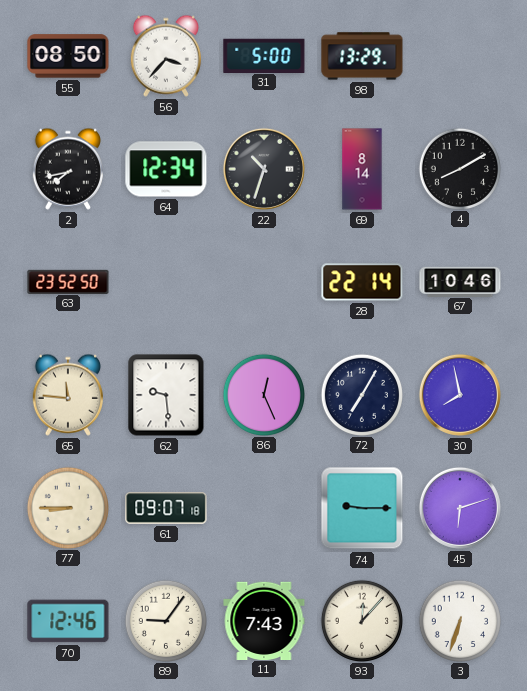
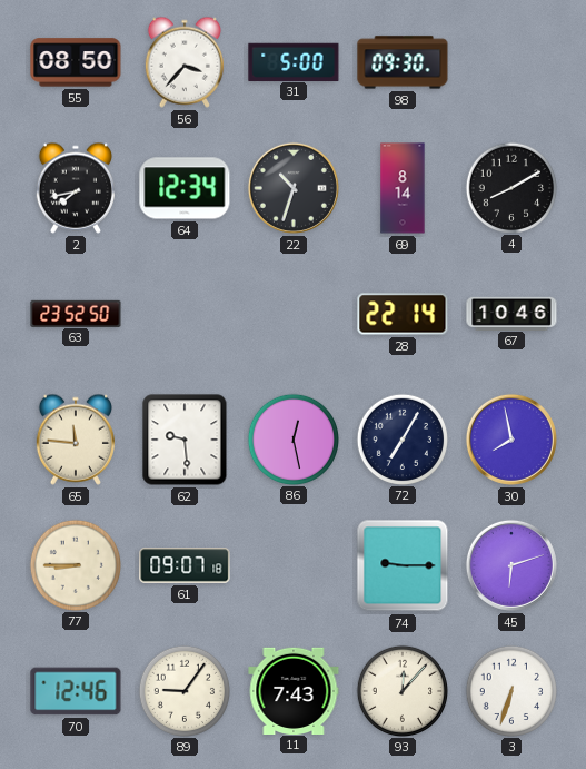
98: 13:29 -> 09:30 (403, 62)
86: 12:26 -> 12:28 (292, 438)
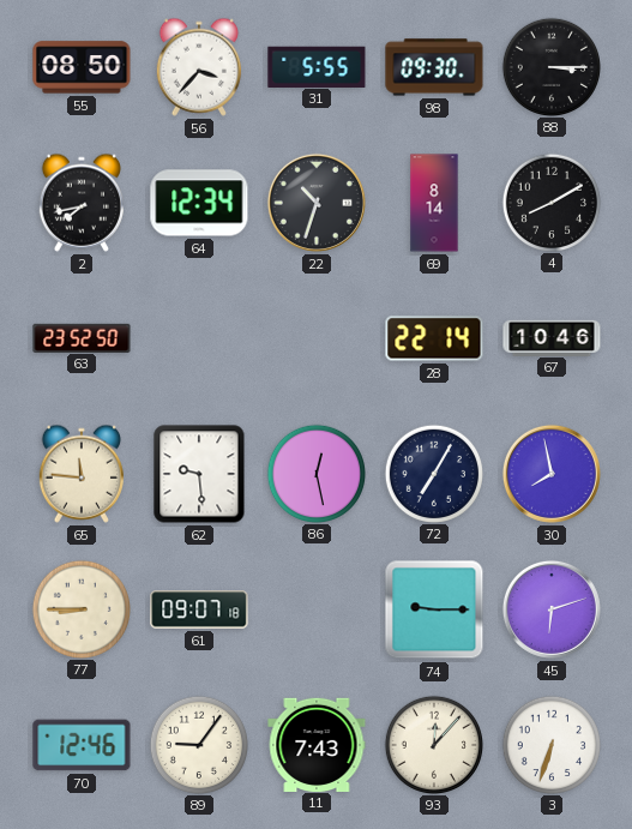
31: 5:00 -> 5:55 (317, 66)
88: none -> 3:15 (550, 66)
